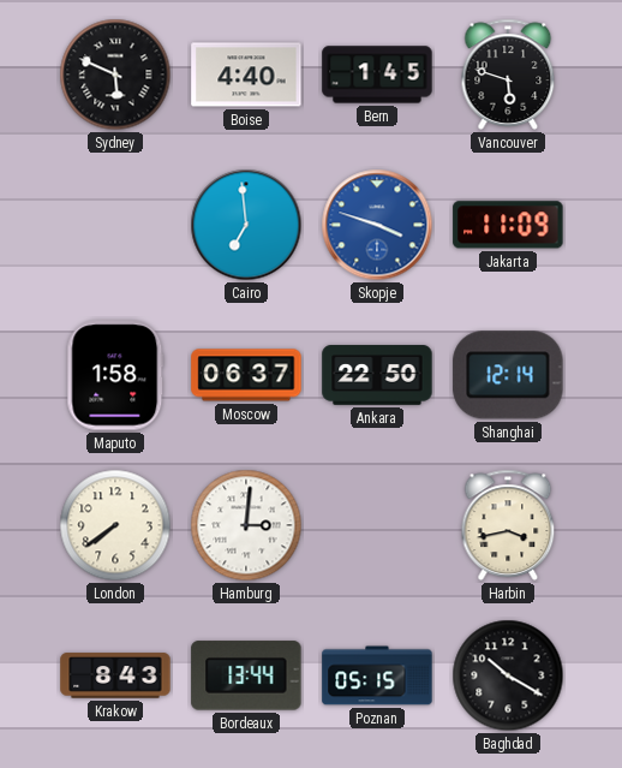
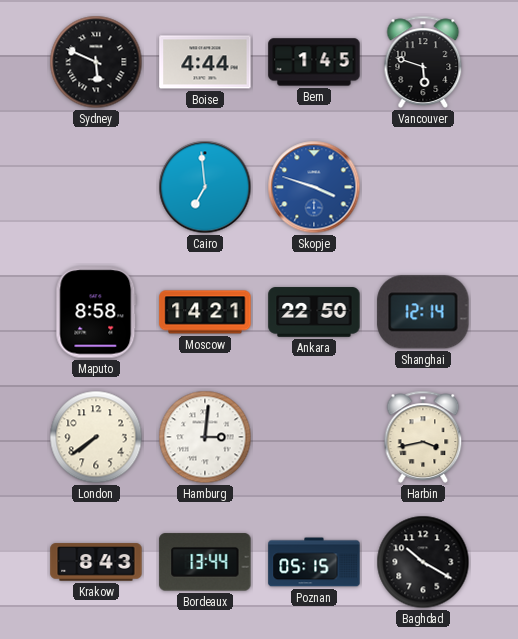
Boise: 4:40 -> 4:44 (205, 62)
Jakarta: 11:09 -> none (508, 225)
Maputo: 1:58 -> 8:58 (96, 312)
Moscow: 06:37 -> 14:21 (205, 312)
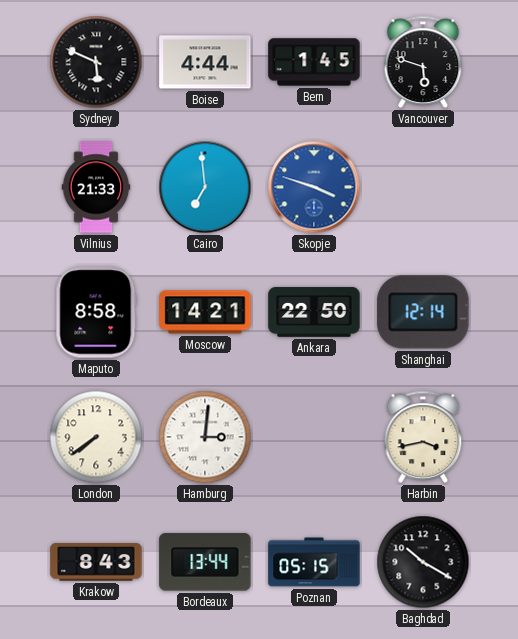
Vilnius: none -> 21:33 (96, 187)
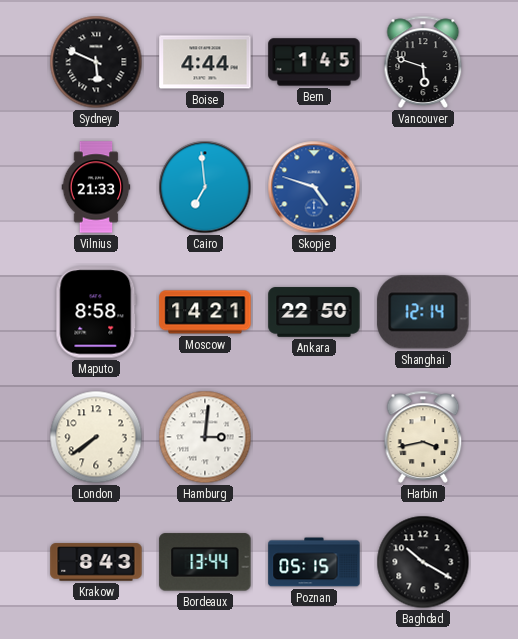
Skopje: 3:48 -> 4:48 (314, 187)
